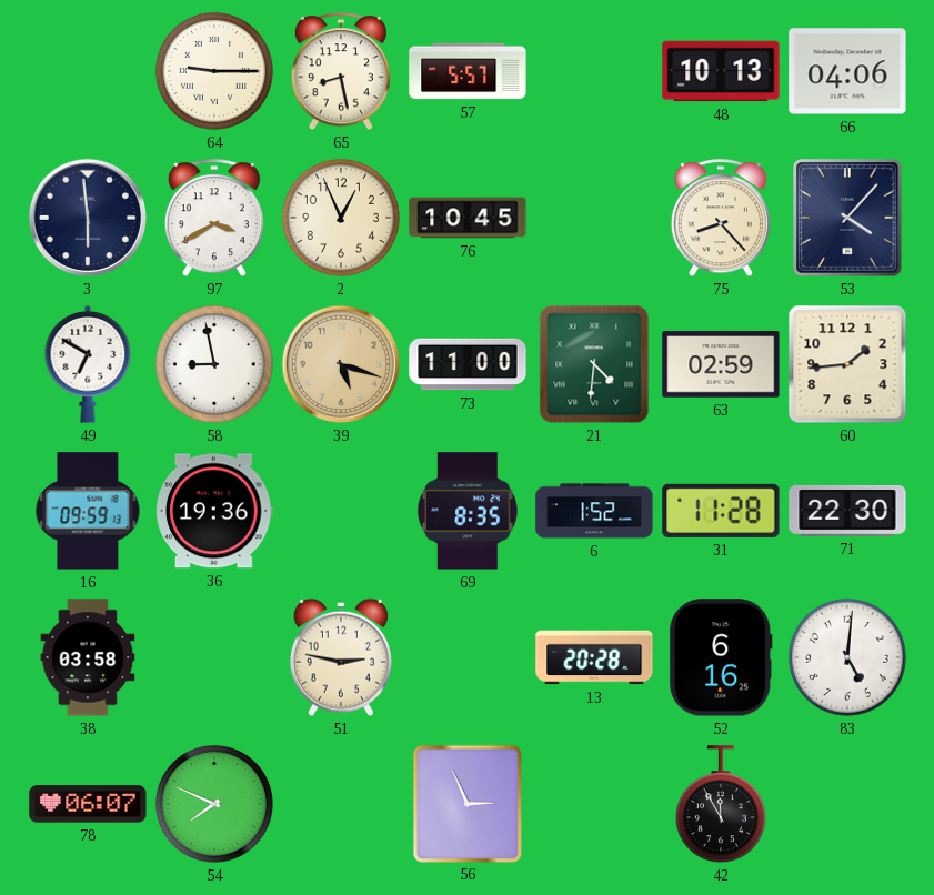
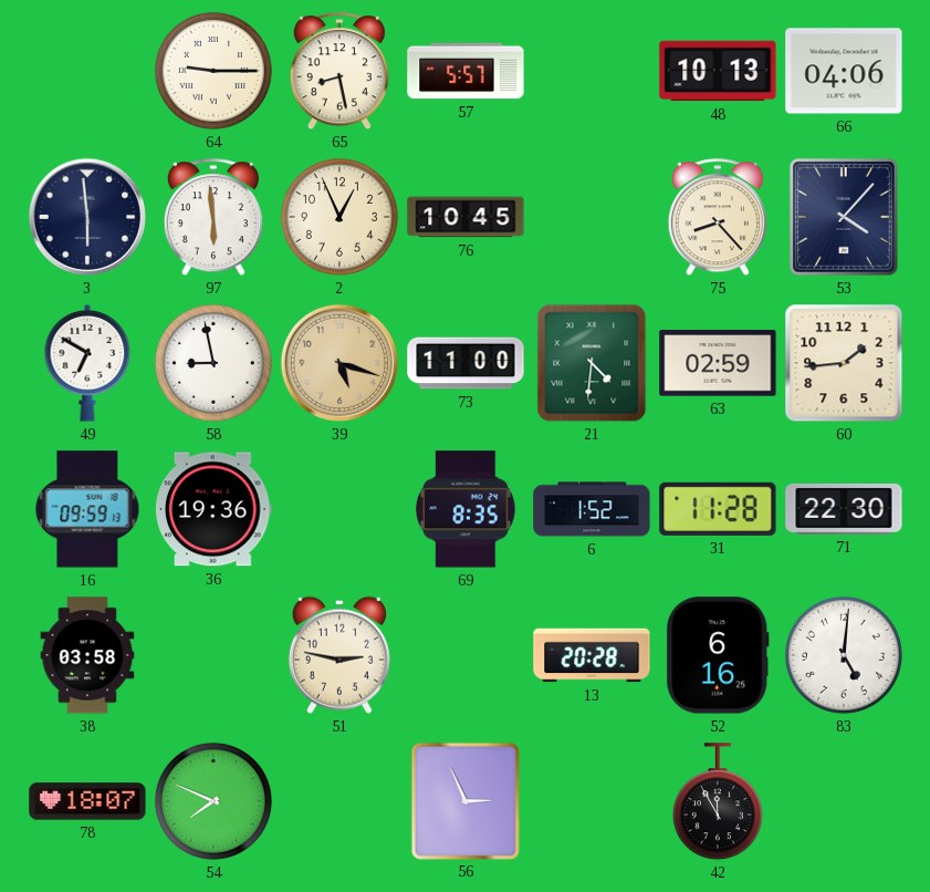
97: 3:40 -> 5:59 (213, 218)
78: 06:07 -> 18:07 (87, 801)
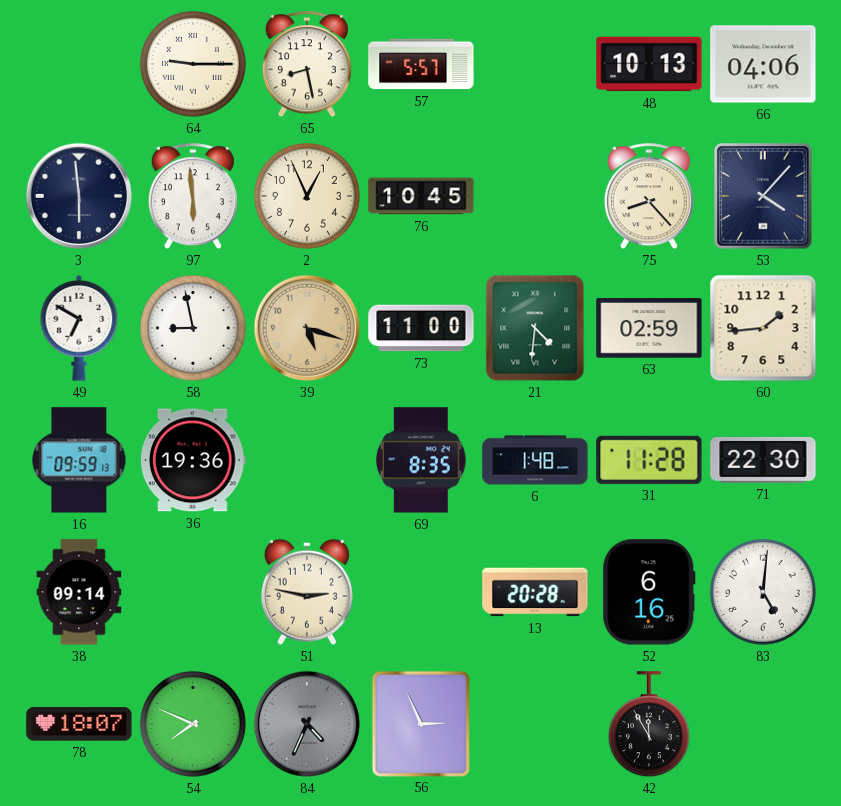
6: 1:52 -> 1:48 (535, 460)
38: 03:58 -> 09:14 (79, 592)
84: none -> 4:34 (307, 724)
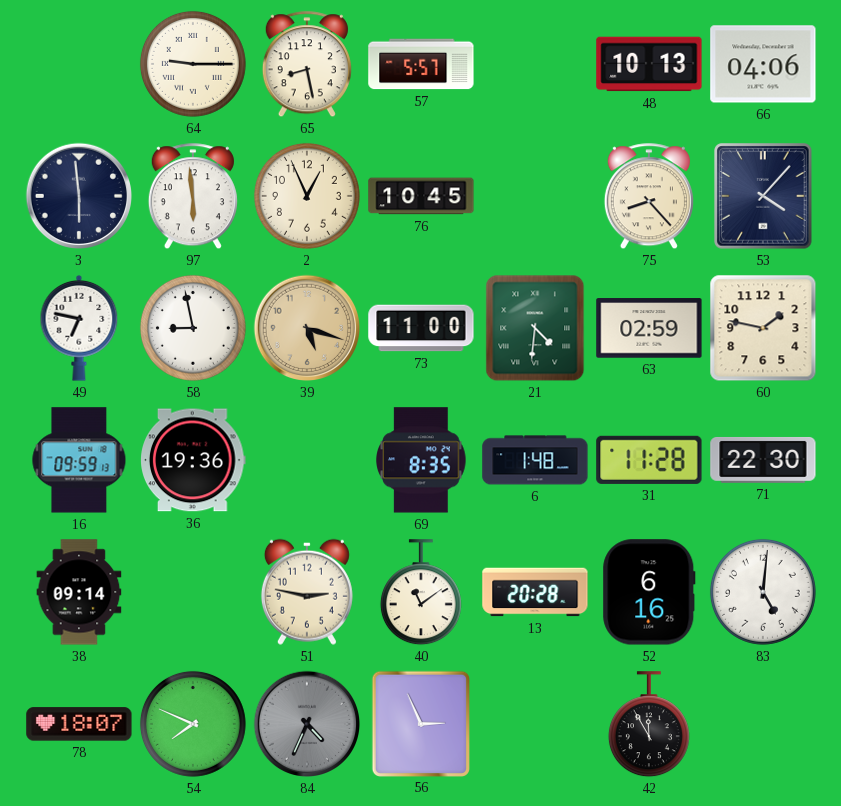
49: 6:50 -> 6:47 (79, 328)
60: 1:44 -> 1:47 (763, 328)
40: none -> 11:09 (421, 593)
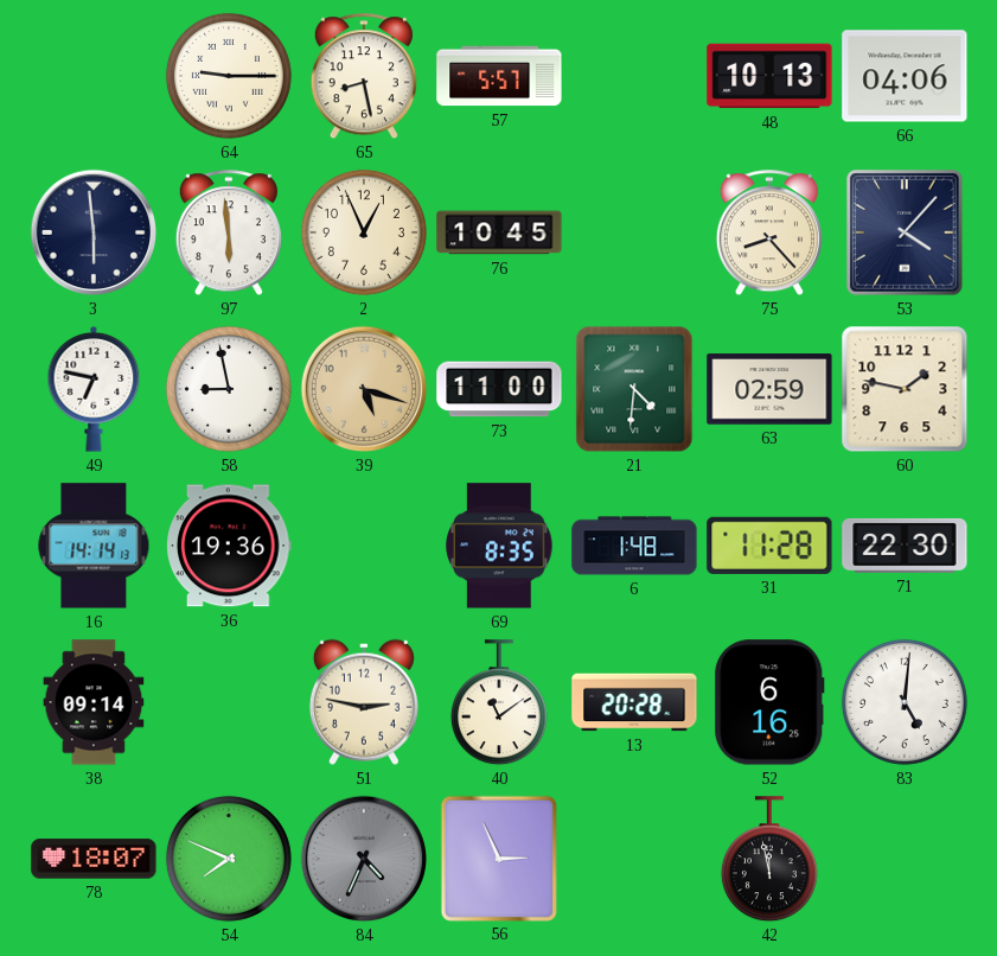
16: 09:59 -> 14:14 (94, 546)
42: 11:55 -> 11:58 (769, 860)
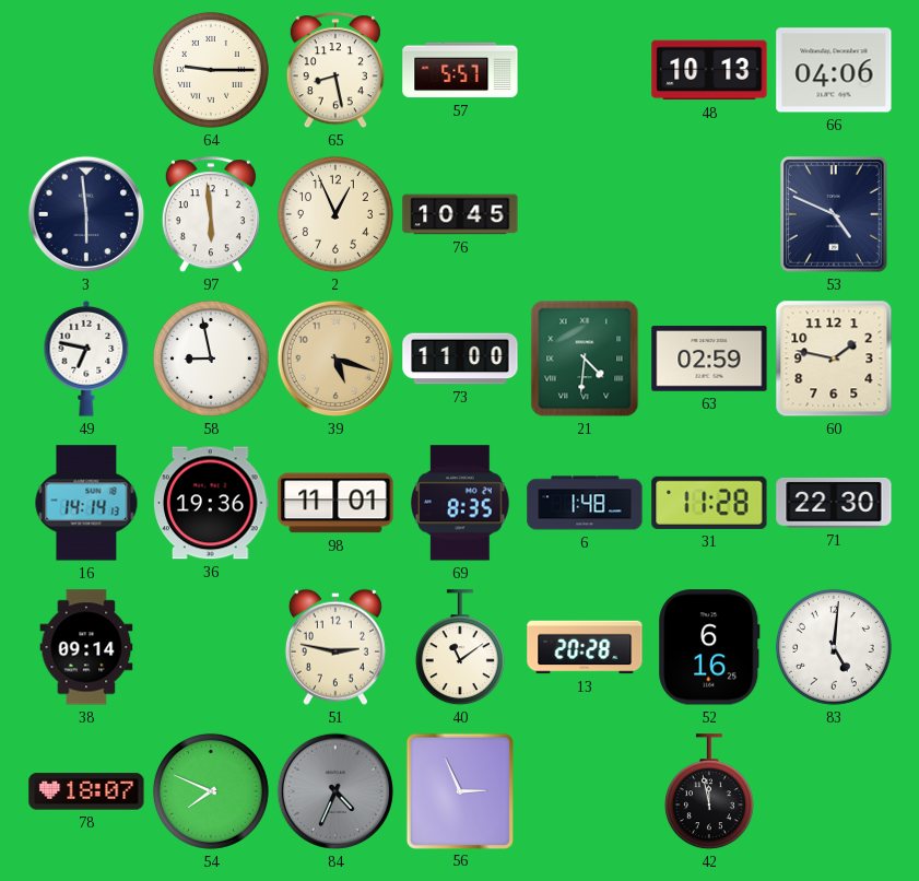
75: 8:23 -> none (769, 234)
53: 4:07 -> 4:49 (834, 214)
98: none -> 11:01 (335, 503)
